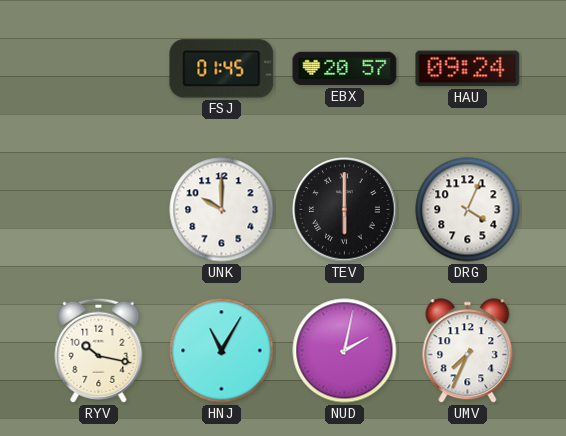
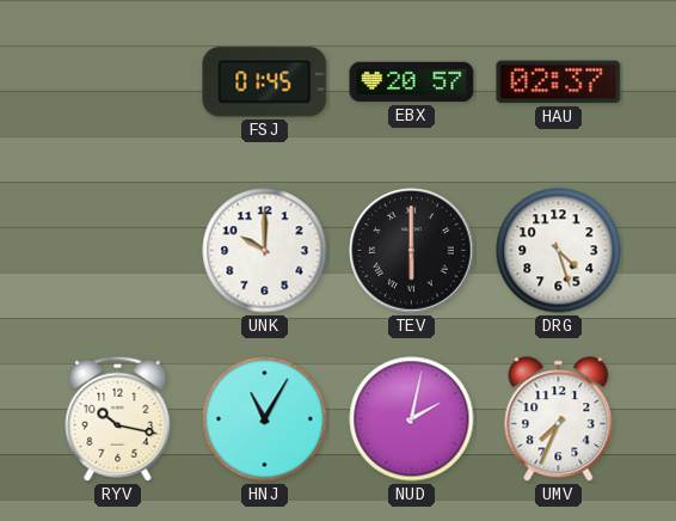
HAU: 09:24 -> 02:37 (559, 82)
DRG: 4:04 -> 4:27 (559, 251)
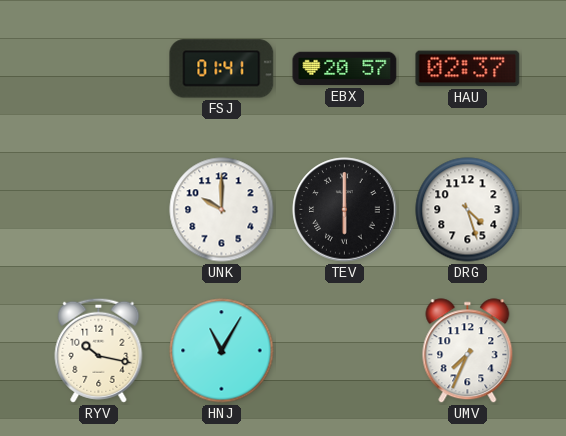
FSJ: 01:45 -> 01:41 (222, 69)
NUD: 2:02 -> none (412, 419)
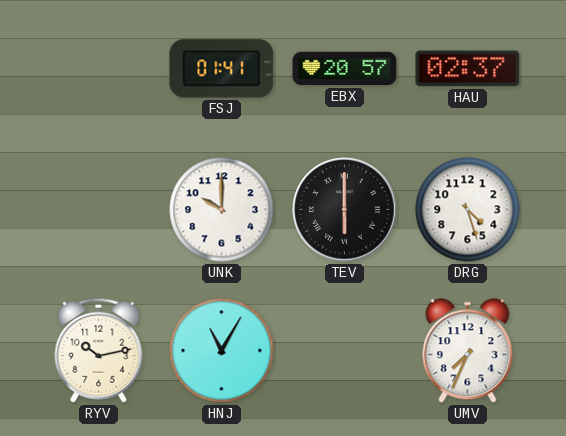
RYV: 10:17 -> 10:13 (99, 350)
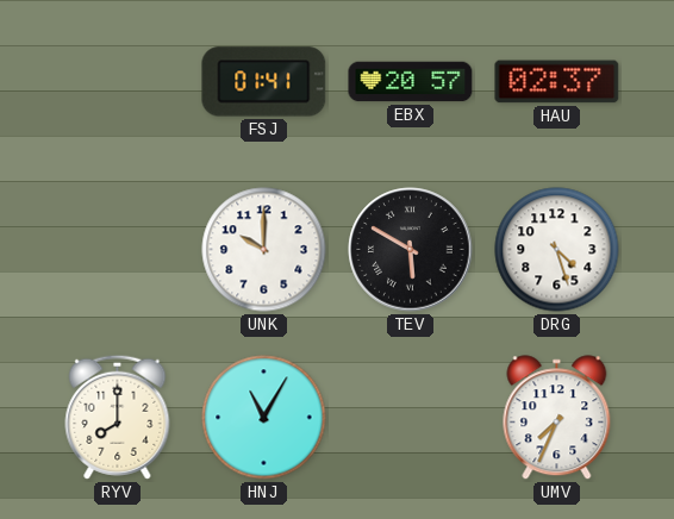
TEV: 6:00 -> 5:50 (411, 250)
RYV: 10:13 -> 8:00 (118, 417)
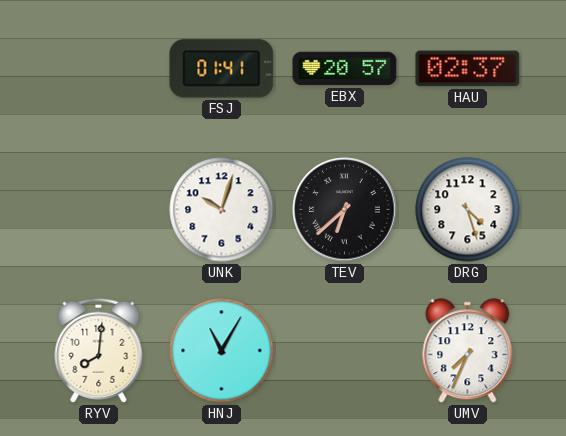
UNK: 10:00 -> 10:03 (222, 210)
TEV: 5:50 -> 6:38 (345, 210)
RYV: 8:00 -> 8:01 (99, 350)
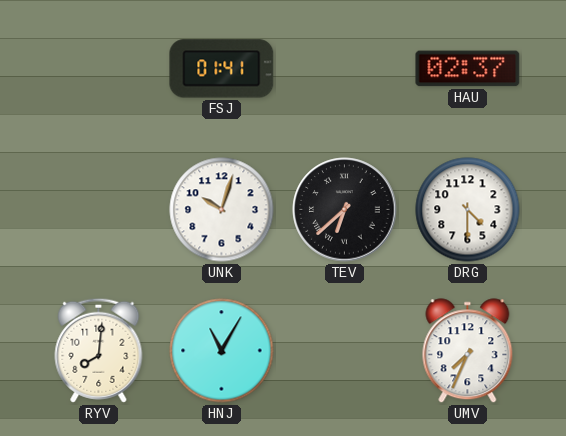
EBX: 20:57 -> none (345, 69)
DRG: 4:27 -> 4:30 (468, 210)
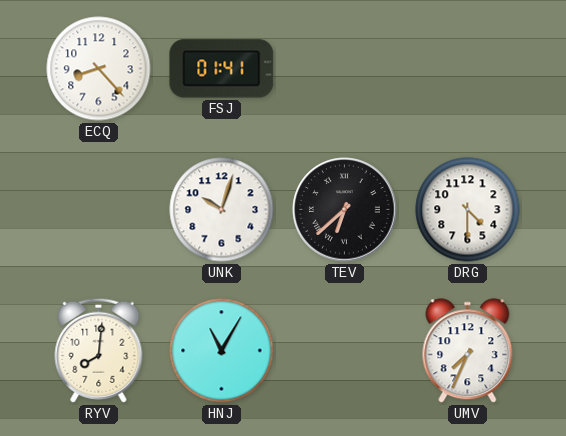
ECQ: none -> 8:23 (99, 69)
HAU: 02:37 -> none (468, 69)
